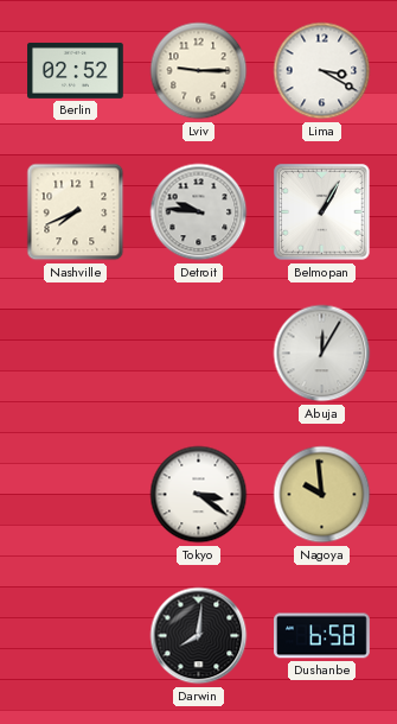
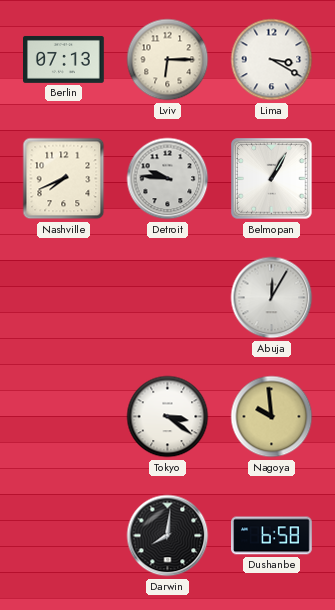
Berlin: 02:52 -> 07:13 (64, 59)
Lviv: 9:15 -> 6:15 (168, 60)
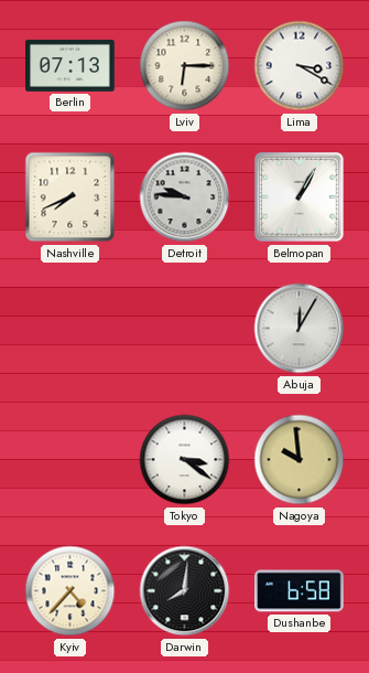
Kyiv: none -> 4:37 (70, 591)
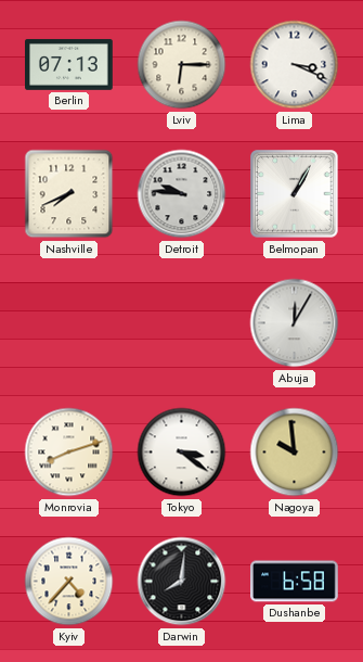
Lima: 3:20 -> 3:19 (295, 65)
Monrovia: none -> 8:12 (69, 453)
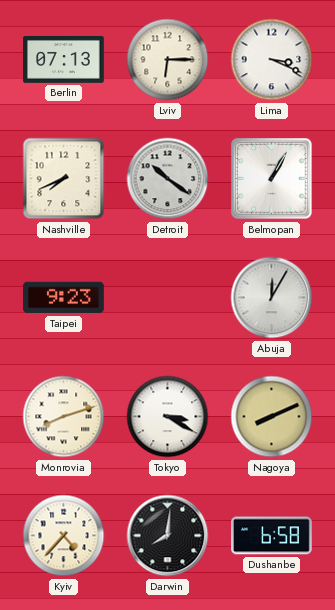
Detroit: 9:46 -> 10:21 (168, 179)
Taipei: none -> 9:23 (64, 298)
Tokyo: 3:21 -> 3:20 (168, 417)
Nagoya: 9:59 -> 8:11 (272, 417)
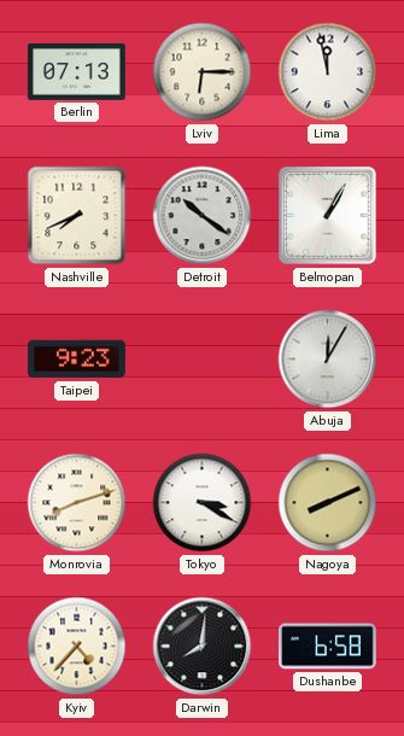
Lima: 3:19 -> 11:58 (328, 72)
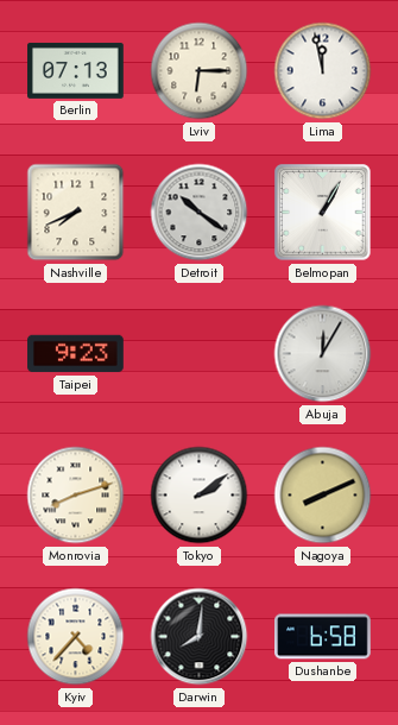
Tokyo: 3:20 -> 2:09 (200, 496)
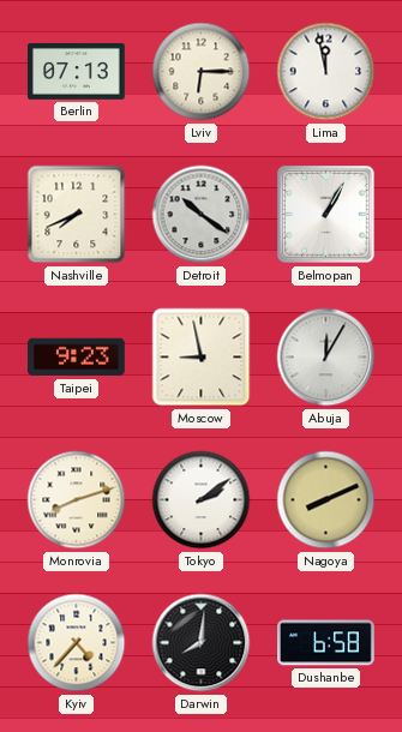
Moscow: none -> 8:58 (202, 358)
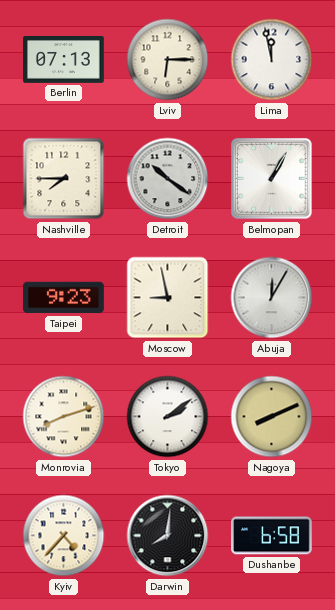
Nashville: 7:41 -> 7:45 (64, 179)
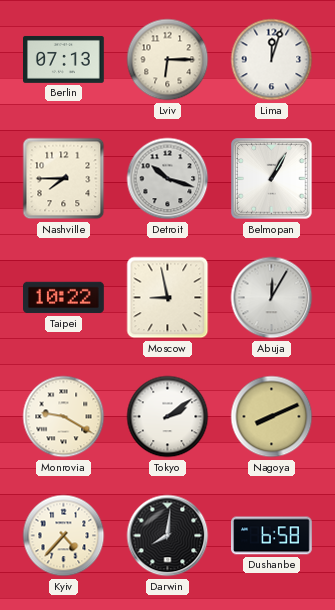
Lima: 11:58 -> 12:03 (272, 60)
Detroit: 10:21 -> 10:18 (168, 179)
Taipei: 9:23 -> 10:22 (64, 298)
Monrovia: 8:12 -> 9:20 (64, 417)
